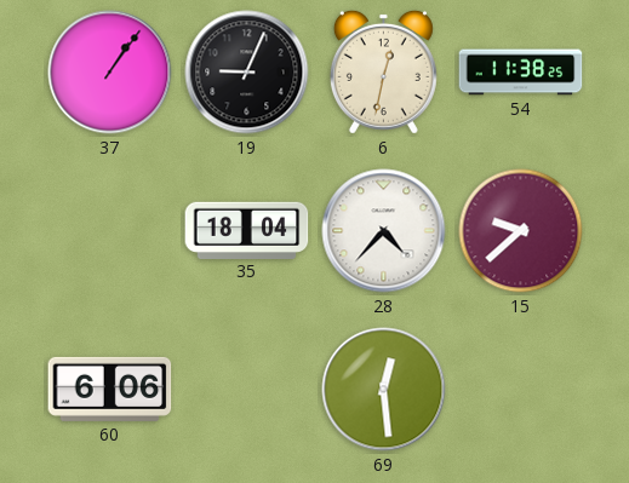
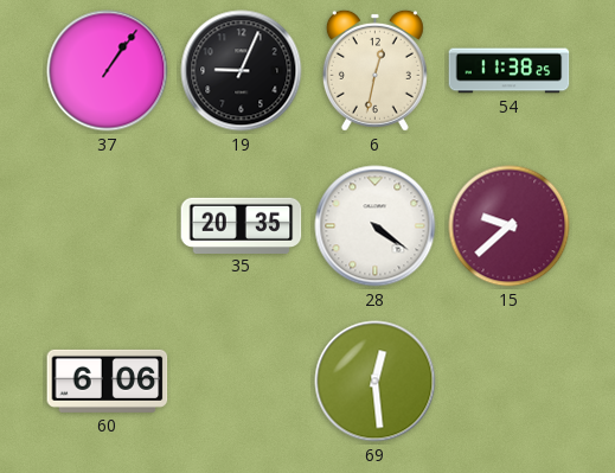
35: 18:04 -> 20:35 (242, 225)
28: 4:37 -> 4:21 (376, 226)
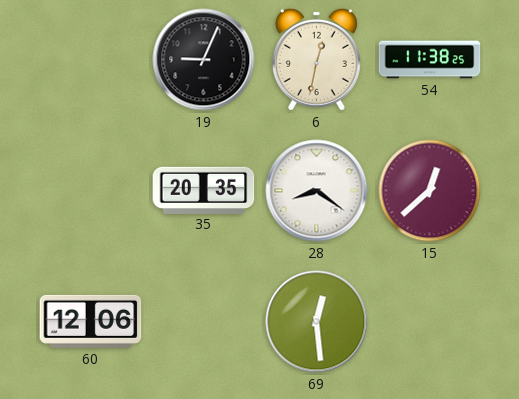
37: 1:06 -> none (108, 71)
28: 4:21 -> 8:21 (317, 191)
15: 9:38 -> 12:38 (430, 191)
60: 6:06 -> 12:06 (91, 321)
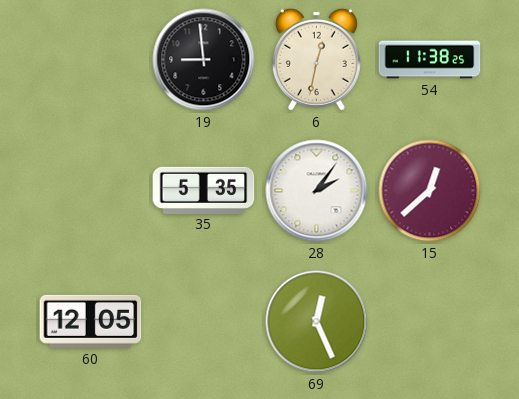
19: 9:04 -> 8:59 (204, 60)
35: 20:35 -> 5:35 (204, 190)
28: 8:21 -> 2:06 (317, 191)
60: 12:06 -> 12:05 (91, 321)
69: 12:29 -> 12:26 (317, 322)
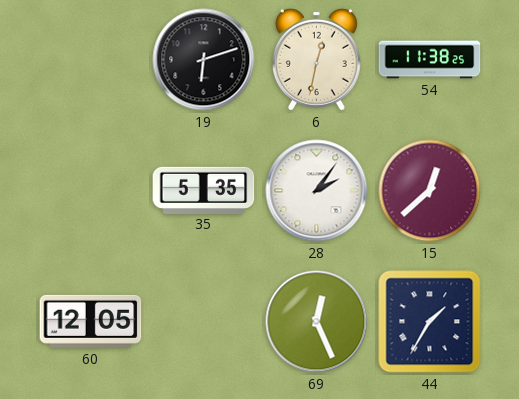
19: 8:59 -> 6:12 (204, 60)
44: none -> 1:35 (430, 322)
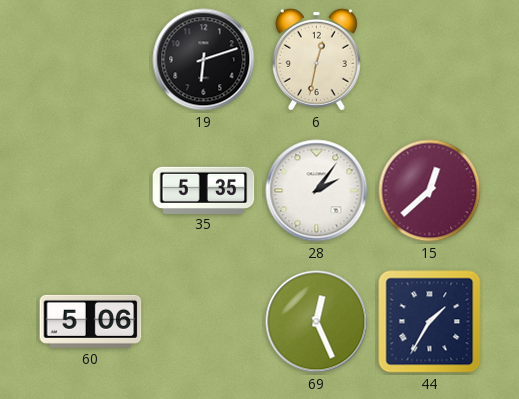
54: 11:38 -> none (430, 60)
60: 12:05 -> 5:06 (91, 321)
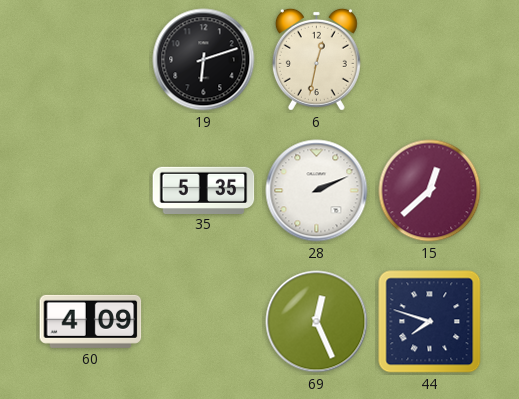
28: 2:06 -> 2:11 (317, 191)
60: 5:06 -> 4:09 (91, 321)
44: 1:35 -> 7:48 (430, 322)
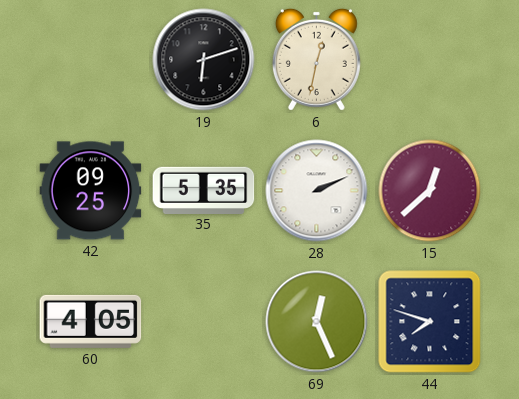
42: none -> 09:25 (91, 191)
60: 4:09 -> 4:05 (91, 321)
